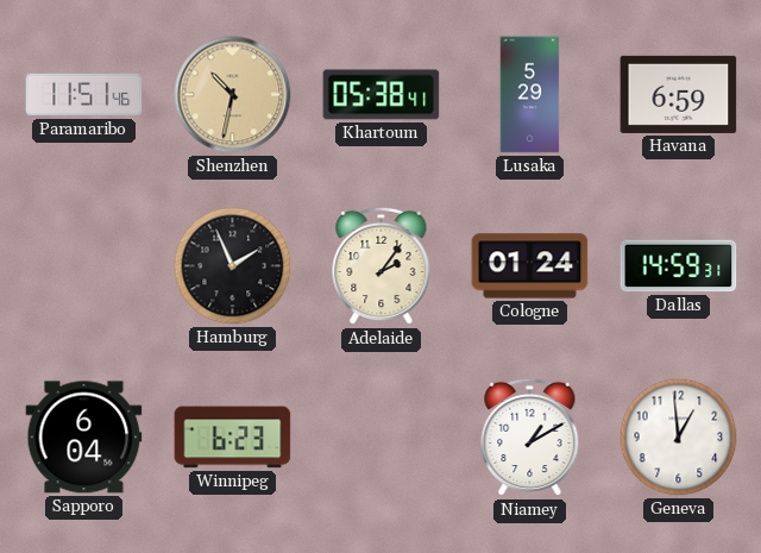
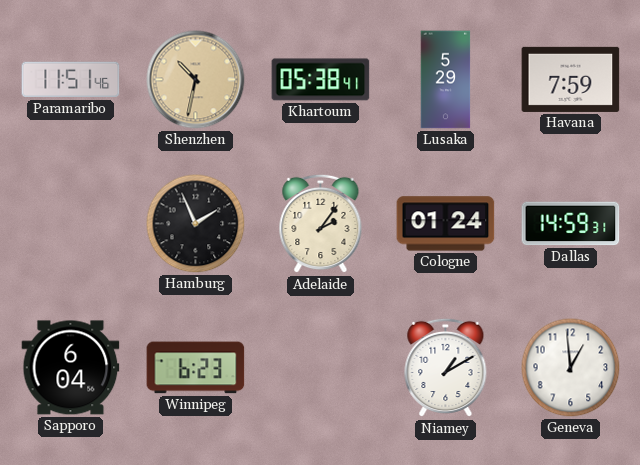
Havana: 6:59 -> 7:59 (571, 79)
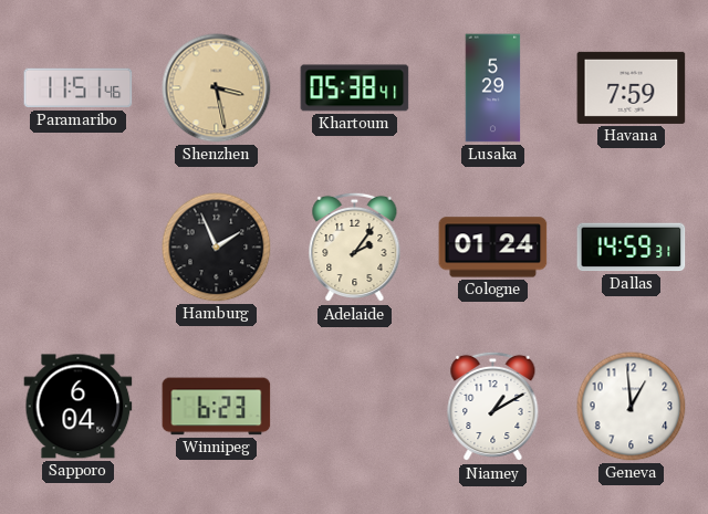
Shenzhen: 10:32 -> 3:28 (217, 88)
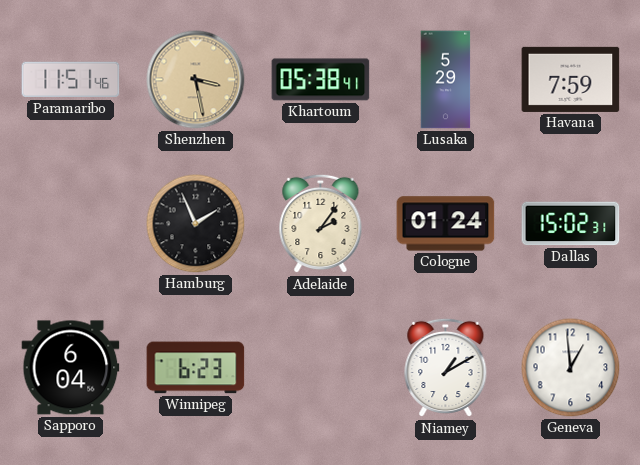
Dallas: 14:59 -> 15:02 (571, 224)
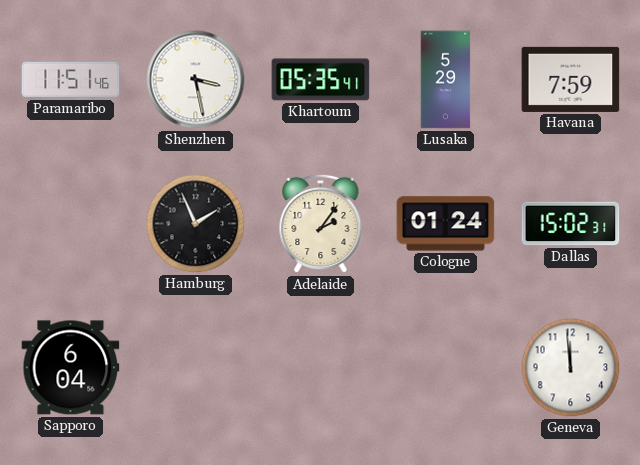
Shenzhen dial: champagne -> white (196, 80)
Khartoum: 05:38 -> 05:35 (321, 80)
Winnipeg: 6:23 -> none (196, 368)
Niamey: 1:10 -> none (446, 368)
Geneva: 12:59 -> 11:59 (571, 368)
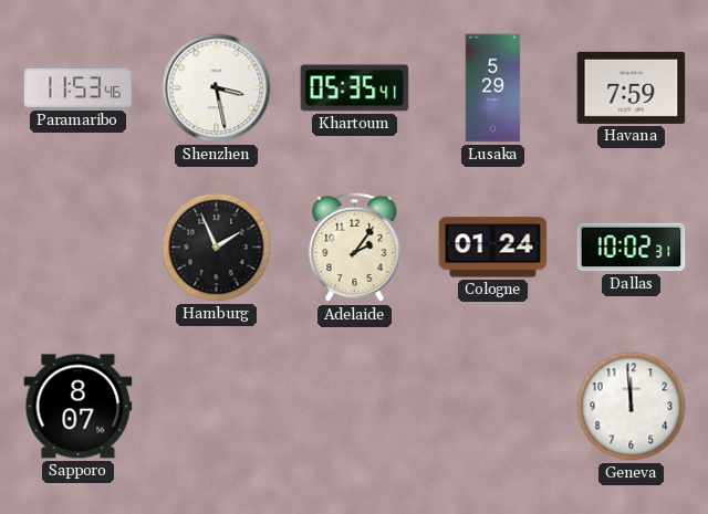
Paramaribo: 11:51 -> 11:53 (79, 88)
Dallas: 15:02 -> 10:02 (632, 248)
Sapporo: 6:04 -> 8:07 (79, 407)
